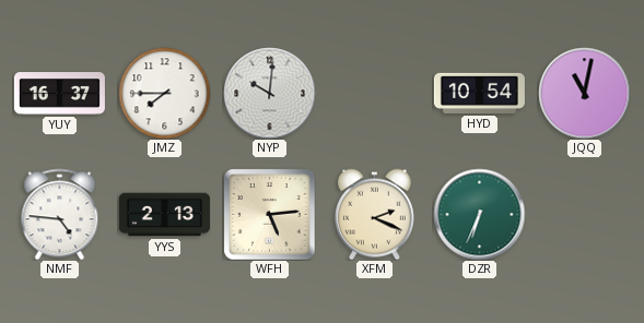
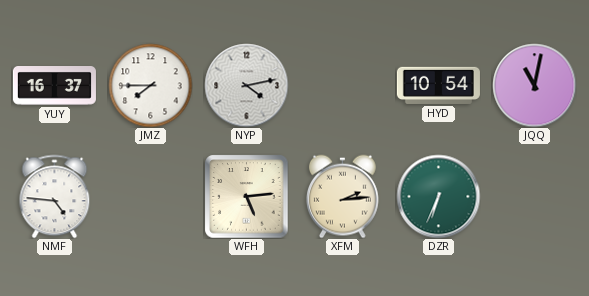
NYP: 10:01 -> 4:13 (246, 85)
YYS: 2:13 -> none (164, 215)
XFM: 2:19 -> 2:14 (342, 196)
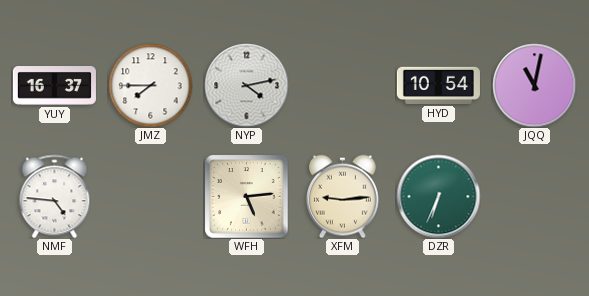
XFM: 2:14 -> 9:14 (342, 196)
